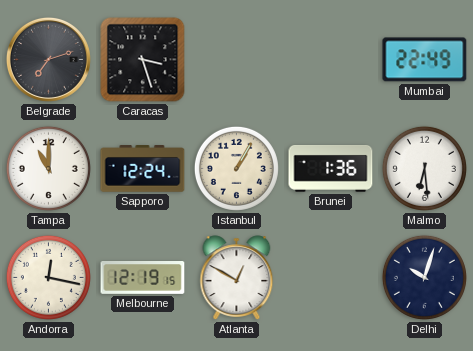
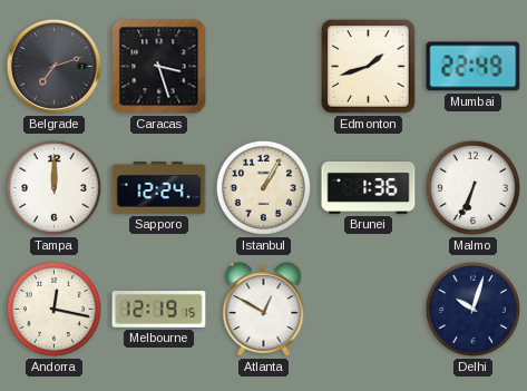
Edmonton: none -> 1:42 (369, 67)
Tampa: 11:00 -> 12:00 (53, 187)
Malmo: 6:29 -> 6:34 (472, 187)
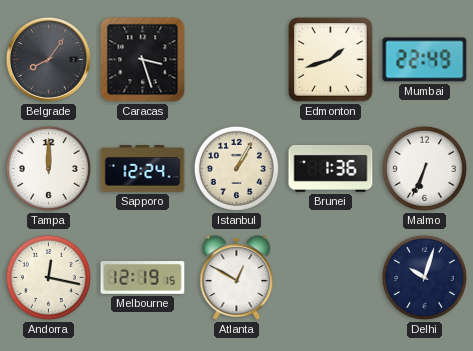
Belgrade: 7:12 -> 8:06 (48, 59)
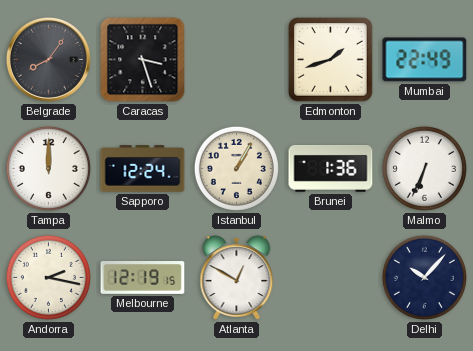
Andorra: 12:17 -> 2:17 (48, 277)
Delhi: 10:03 -> 10:07 (424, 277)
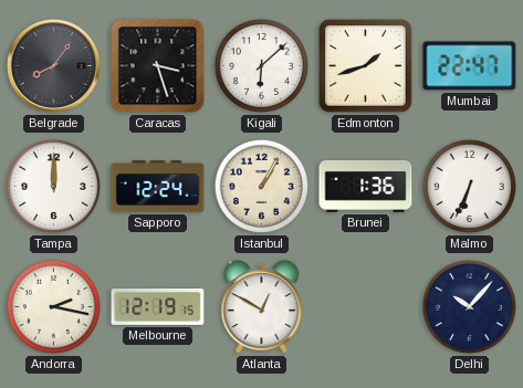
Kigali: none -> 6:08 (261, 65)
Mumbai: 22:49 -> 22:47 (470, 66)
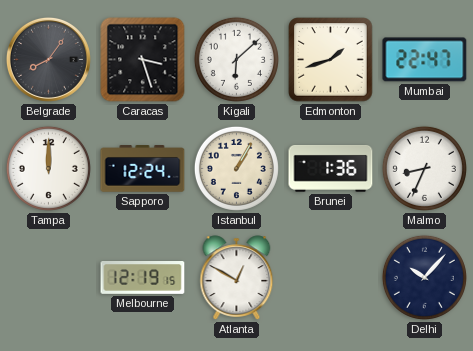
Malmo: 6:34 -> 8:34 (424, 168)
Andorra: 2:17 -> none (53, 306)
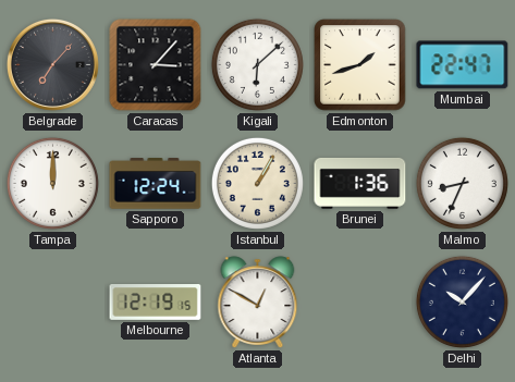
Belgrade: 8:06 -> 7:07 (52, 64)
Caracas: 3:27 -> 3:07 (156, 65)
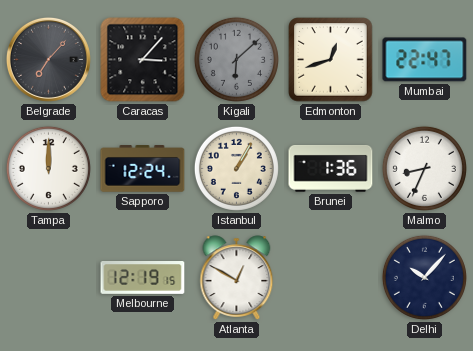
Kigali dial: white -> grey (236, 59)
Edmonton: 1:42 -> 12:42 (331, 60)
